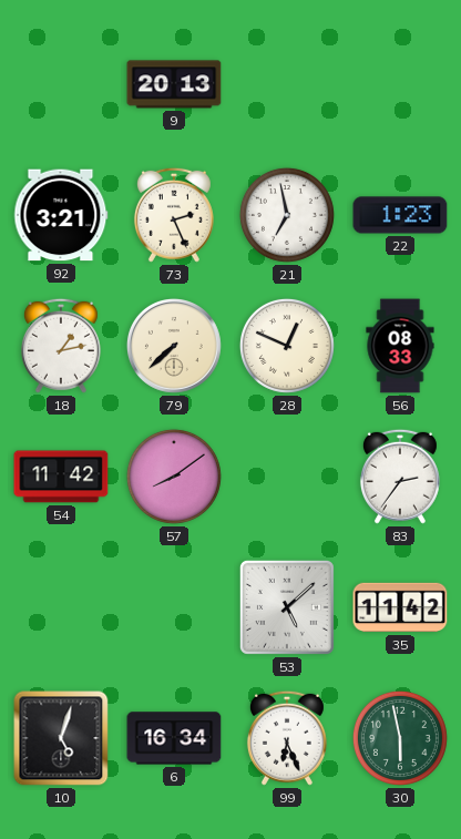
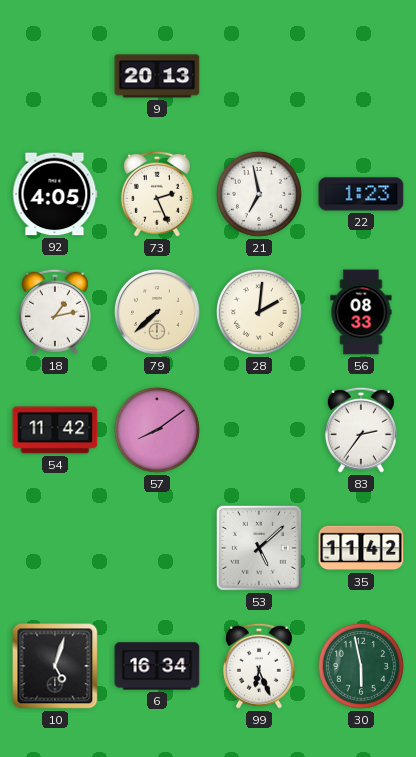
92: 3:21 -> 4:05 (55, 194)
28: 12:49 -> 2:01 (259, 312)
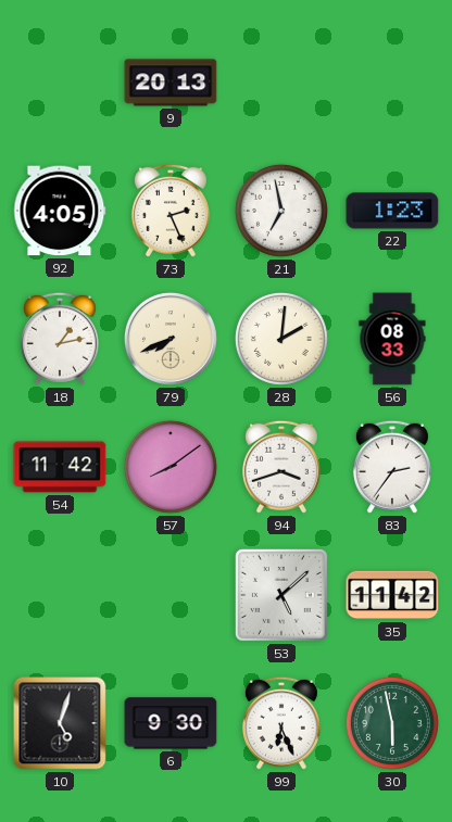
79: 7:38 -> 7:41 (171, 339)
94: none -> 3:42 (281, 467)
6: 16:34 -> 9:30 (171, 723)
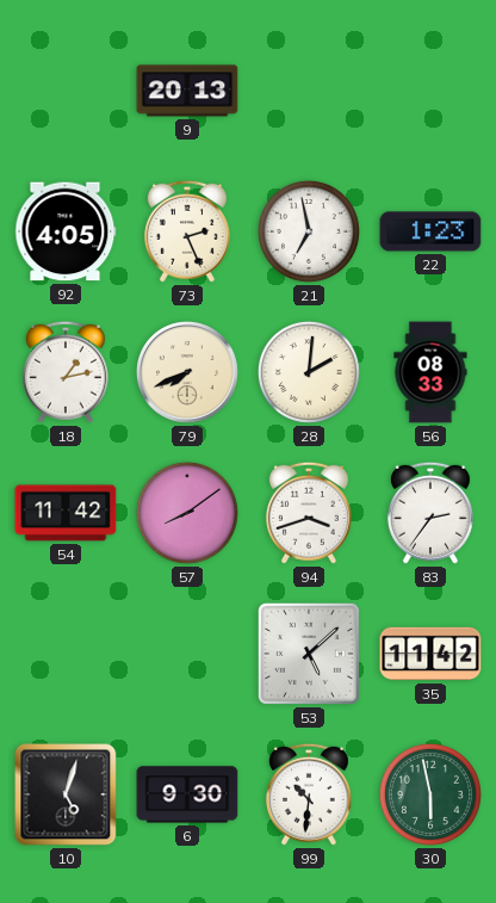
99: 6:26 -> 10:31 (309, 794)
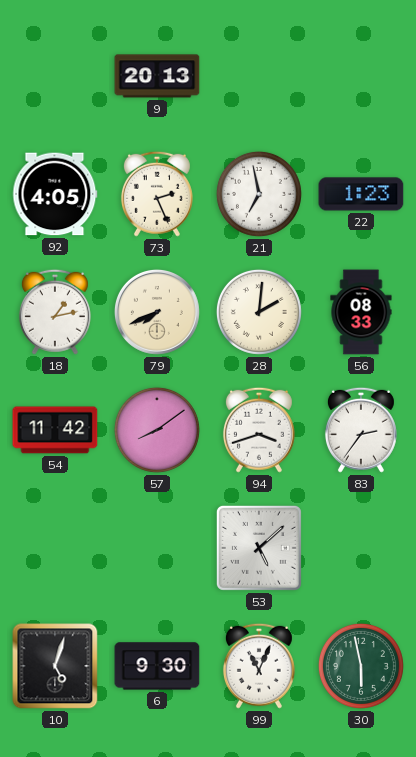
35: 11:42 -> none (430, 654)
99: 10:31 -> 11:04 (259, 666)
